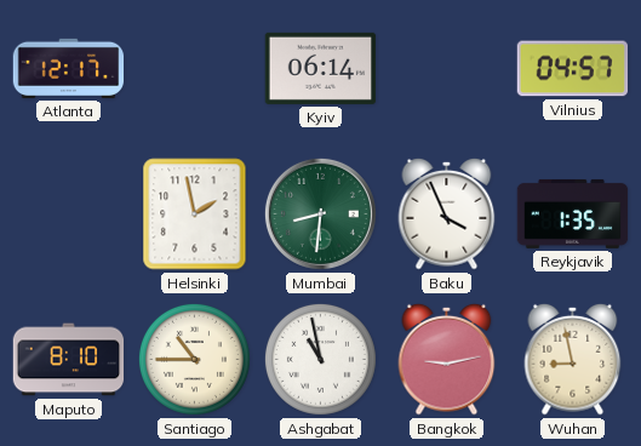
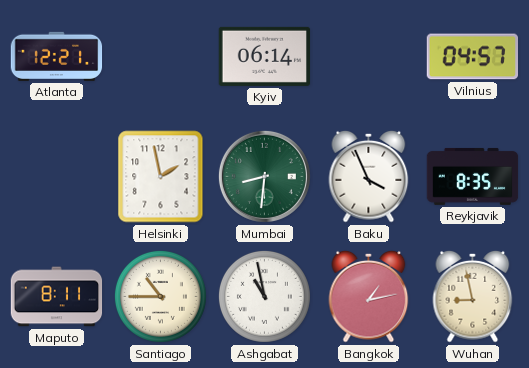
Atlanta: 12:17 -> 12:21 (57, 56)
Reykjavik: 1:35 -> 8:35 (473, 176)
Maputo: 8:10 -> 8:11 (57, 297)
Bangkok: 9:13 -> 1:13 (369, 296)
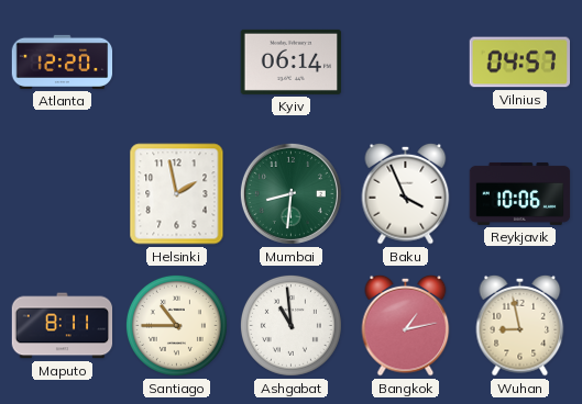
Atlanta: 12:21 -> 12:20 (63, 61)
Reykjavik: 8:35 -> 10:06 (520, 193)
Ashgabat: 10:58 -> 10:59 (290, 325)
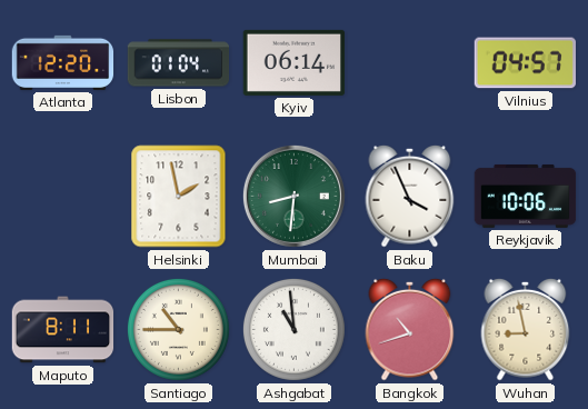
Lisbon: none -> 01:04 (179, 63)
Bangkok: 1:13 -> 10:42 (410, 329)
